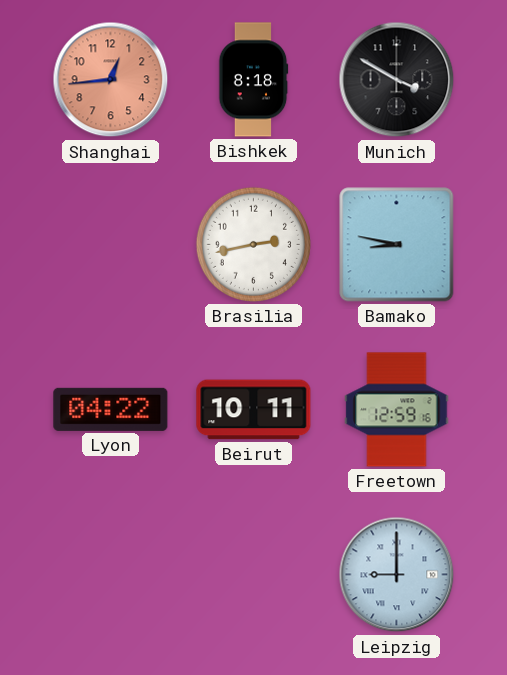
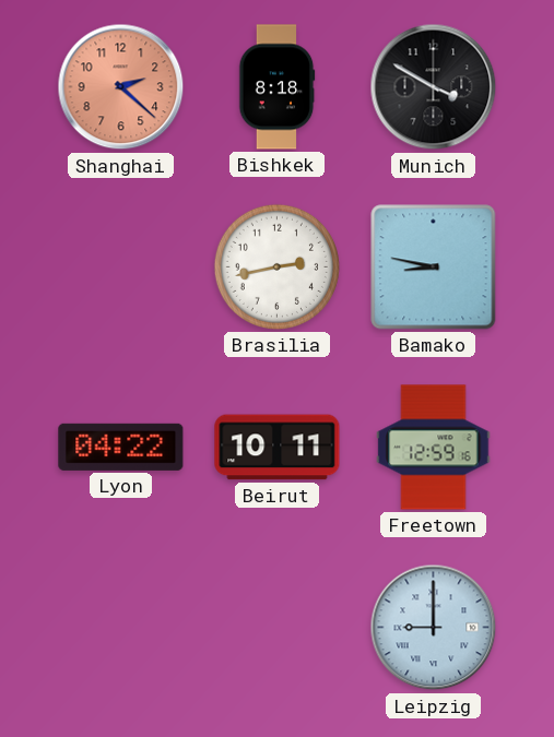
Shanghai: 12:44 -> 2:22 (121, 87)
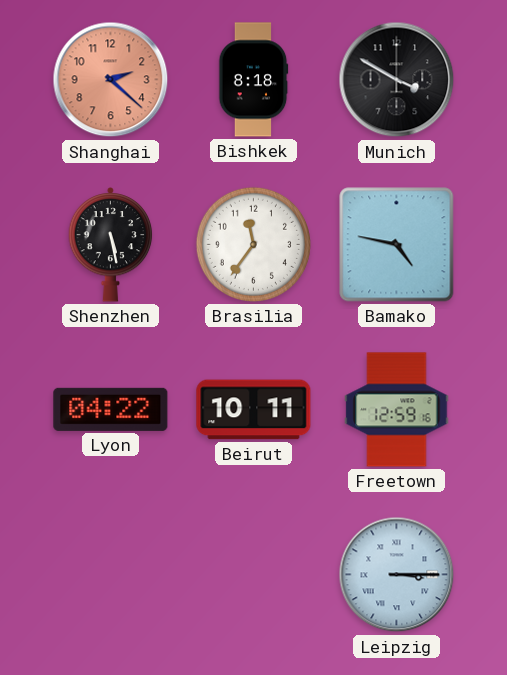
Shenzhen: none -> 5:28 (111, 245)
Brasilia: 2:43 -> 11:36 (253, 244)
Bamako: 8:47 -> 4:47 (397, 245)
Leipzig: 9:00 -> 3:15 (397, 575)
